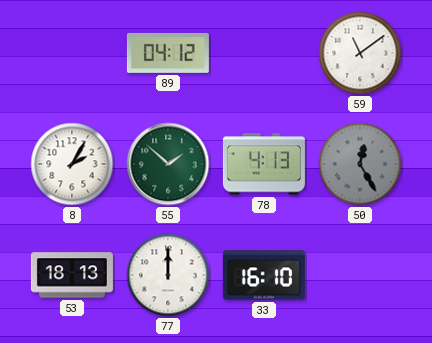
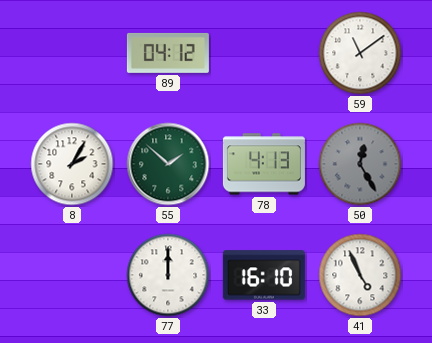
53: 18:13 -> none (72, 275)
41: none -> 4:56 (360, 275)
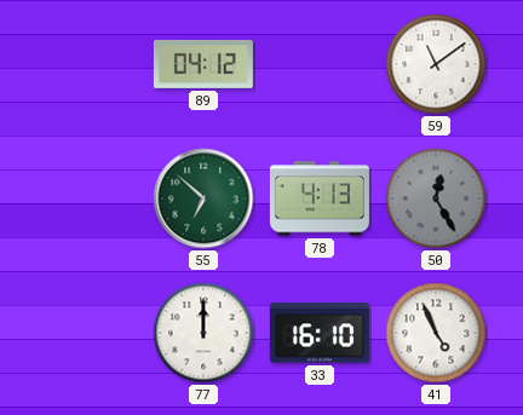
8: 2:05 -> none (72, 164)
55: 1:52 -> 6:52 (203, 198)
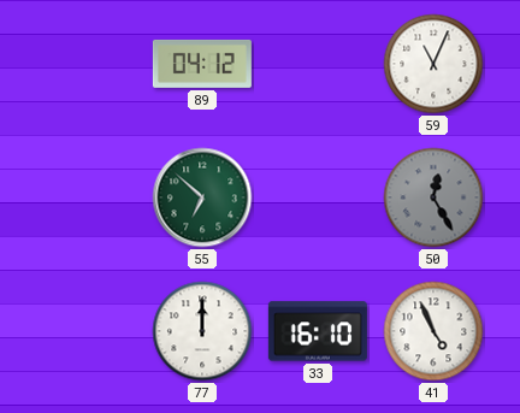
59: 11:09 -> 11:04 (433, 64)
78: 4:13 -> none (320, 198)
